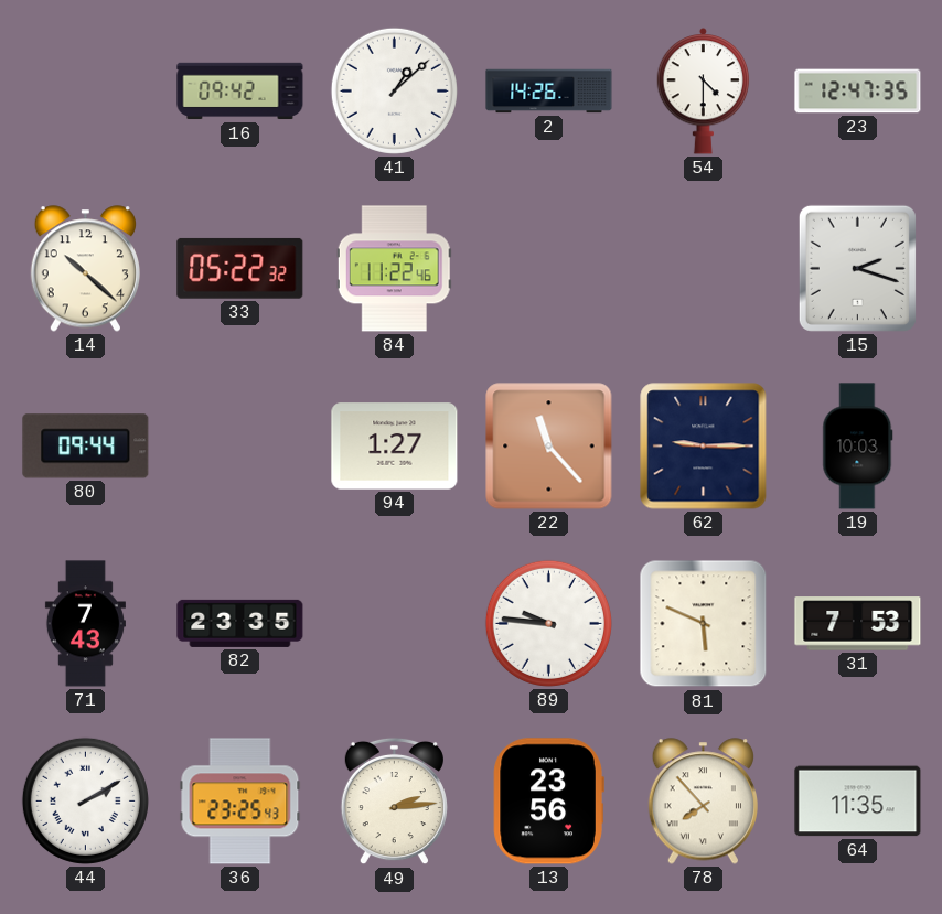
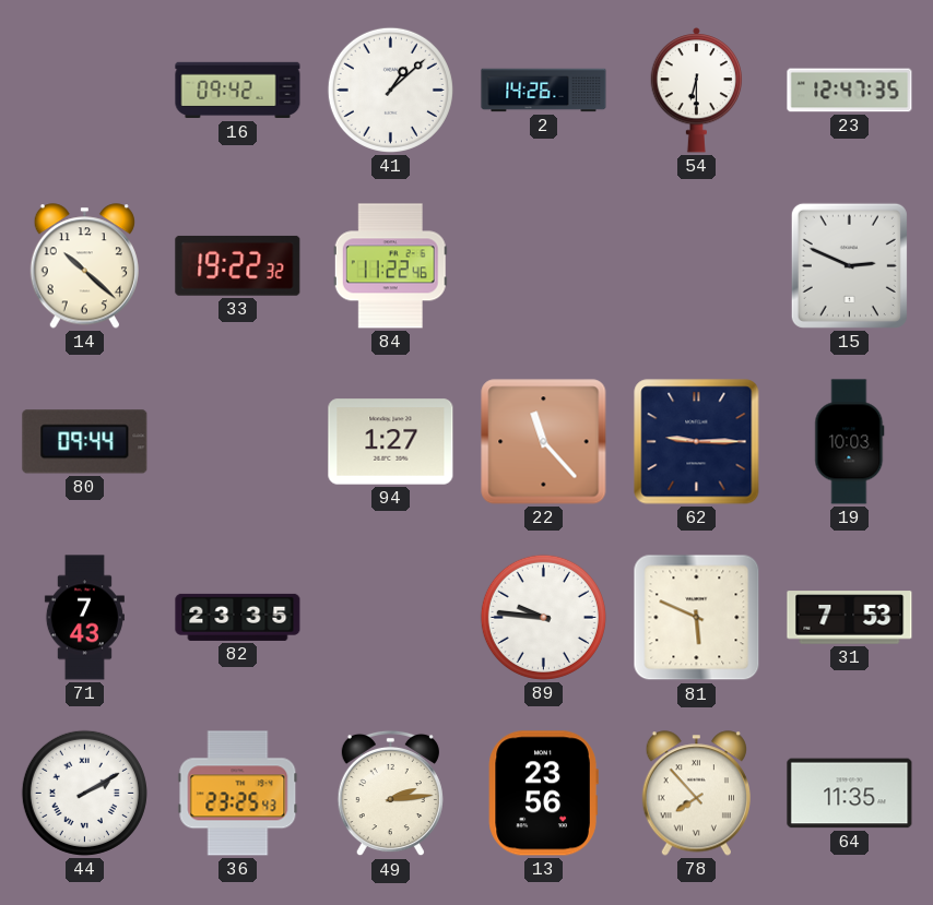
54: 4:30 -> 6:30 (697, 91)
33: 05:22 -> 19:22 (238, 265)
15: 2:18 -> 2:49 (849, 265)
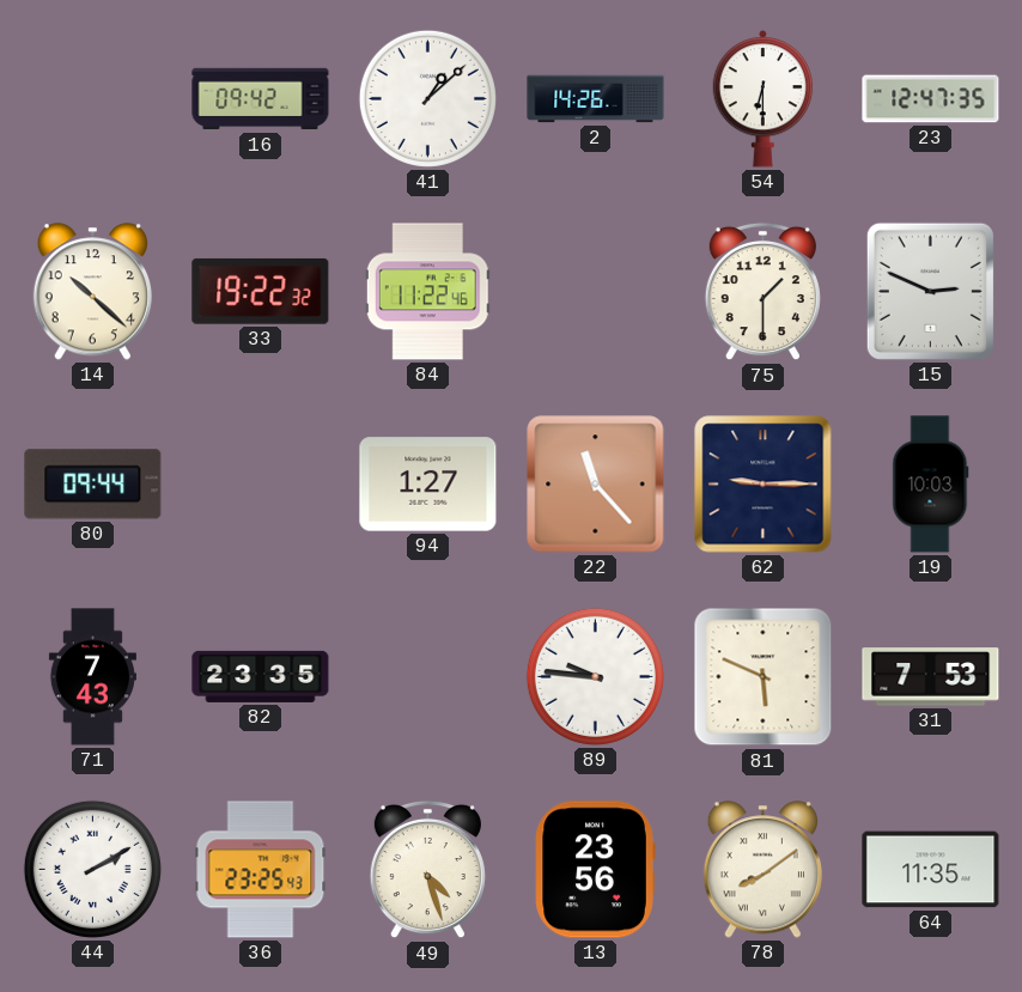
75: none -> 1:30 (762, 292)
49: 2:14 -> 4:27 (427, 870)
78: 7:53 -> 8:09 (762, 870)
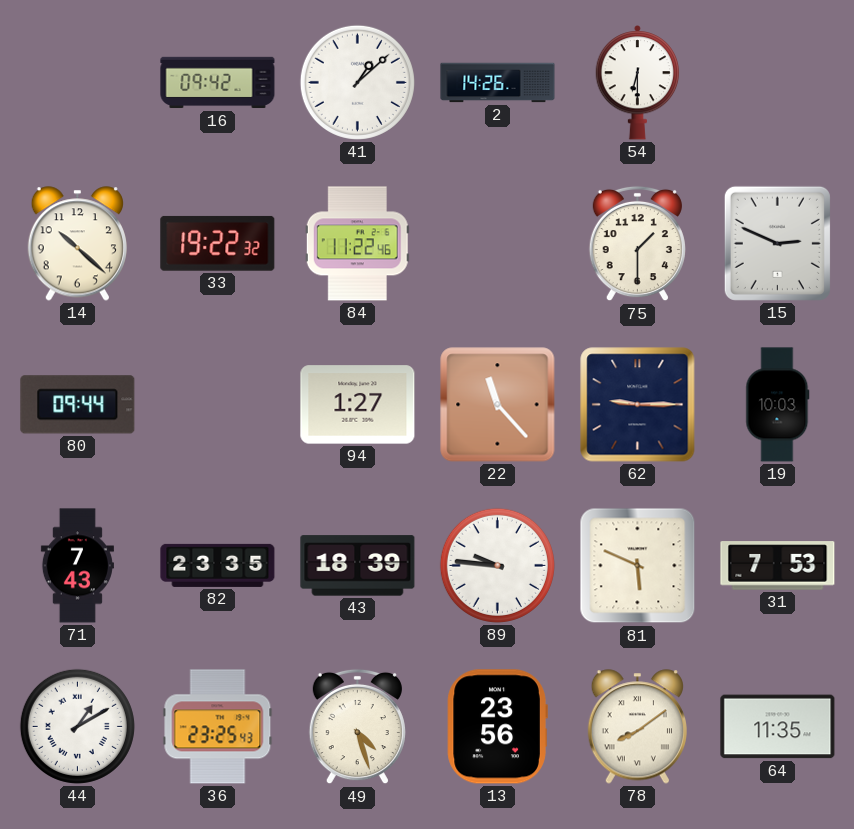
23: 12:47 -> none (931, 99)
43: none -> 18:39 (358, 566)
44: 2:10 -> 1:10 (77, 726)
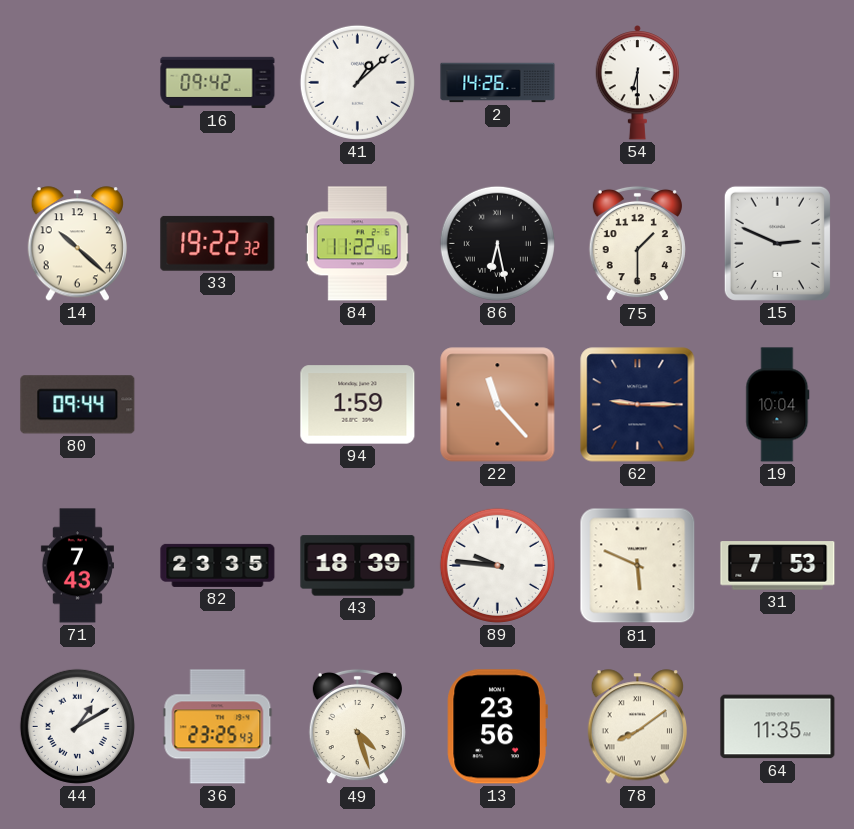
86: none -> 6:28 (497, 243)
94: 1:27 -> 1:59 (358, 405)
19: 10:03 -> 10:04 (778, 405)
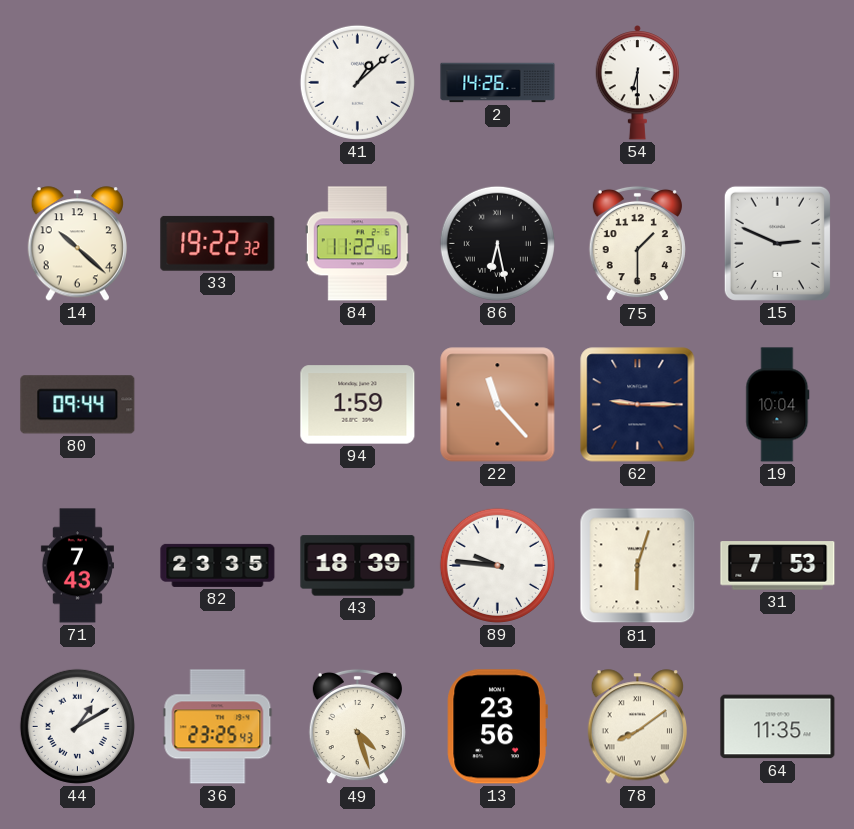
16: 09:42 -> none (218, 83)
81: 5:49 -> 6:03 (638, 566)
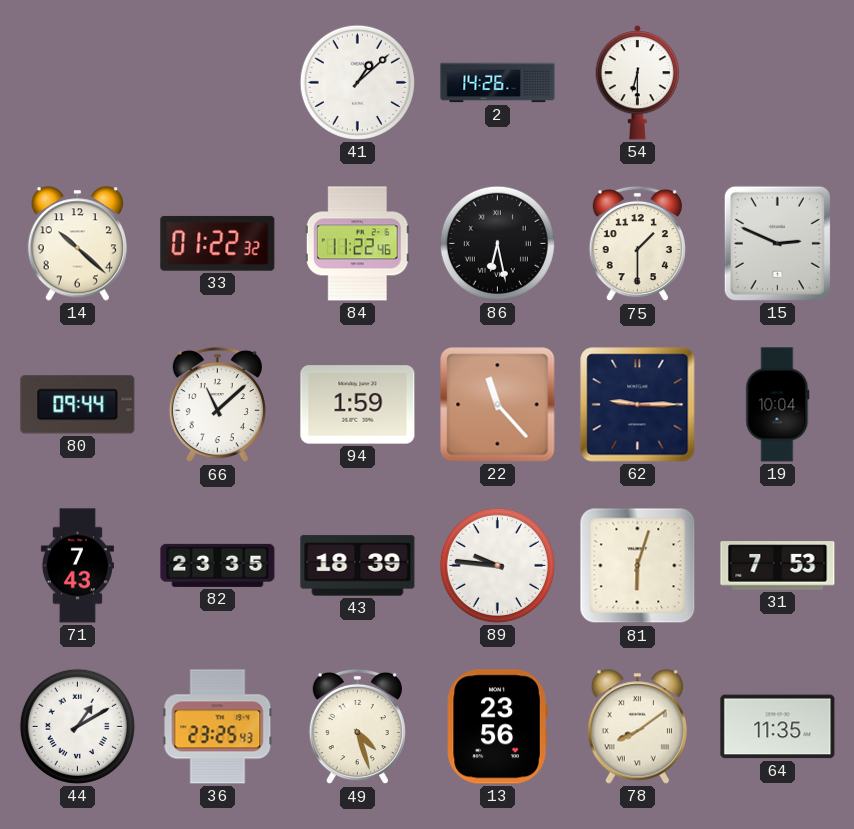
33: 19:22 -> 01:22 (218, 243)
66: none -> 11:08 (217, 405)
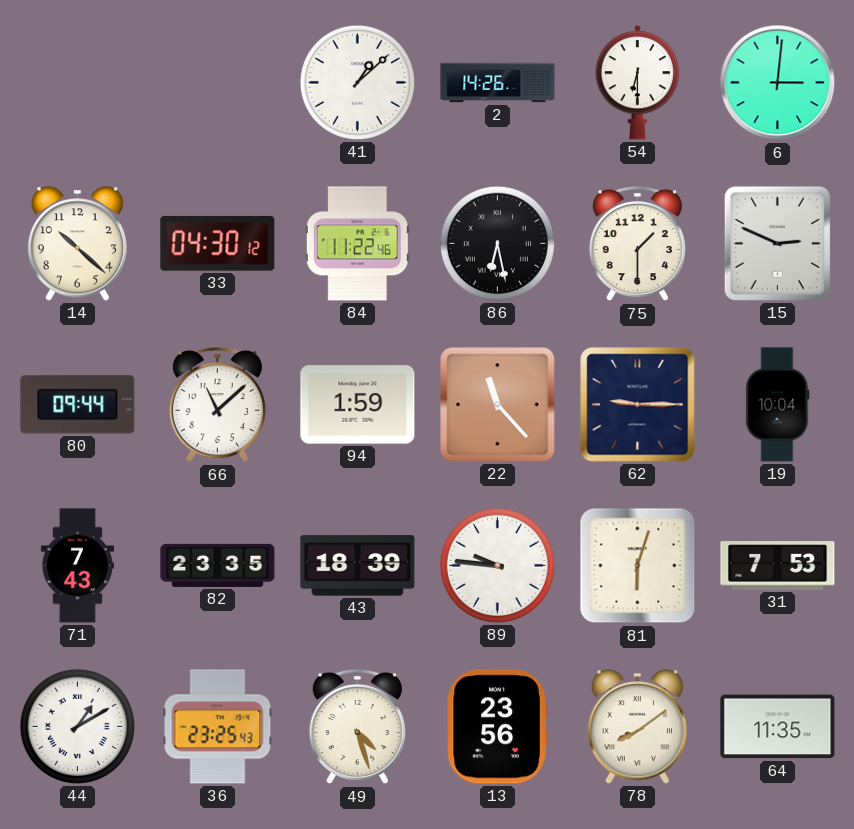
6: none -> 3:01 (778, 83)
33: 01:22 -> 04:30 (218, 243)
